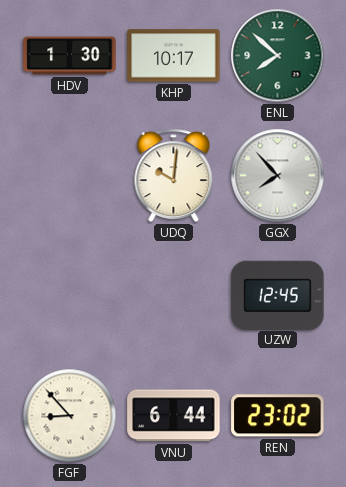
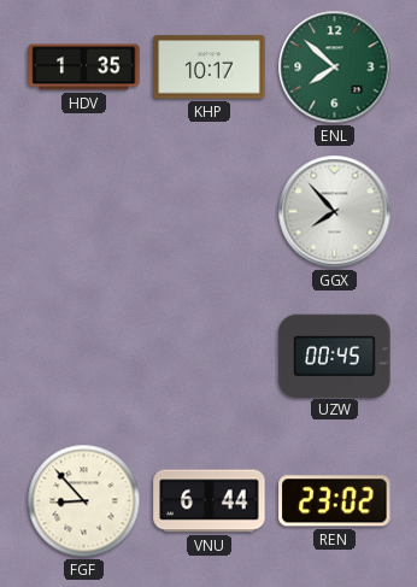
HDV: 1:30 -> 1:35 (84, 67)
UDQ: 10:01 -> none (174, 176)
UZW: 12:45 -> 00:45 (335, 356)
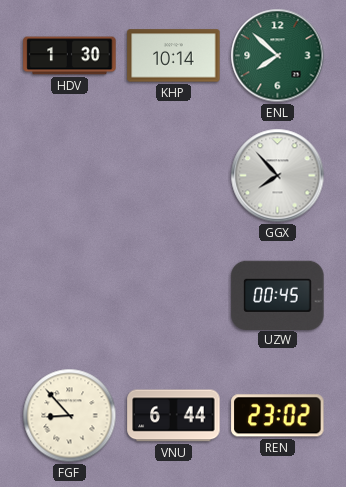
HDV: 1:35 -> 1:30 (70, 56)
KHP: 10:17 -> 10:14 (174, 56)
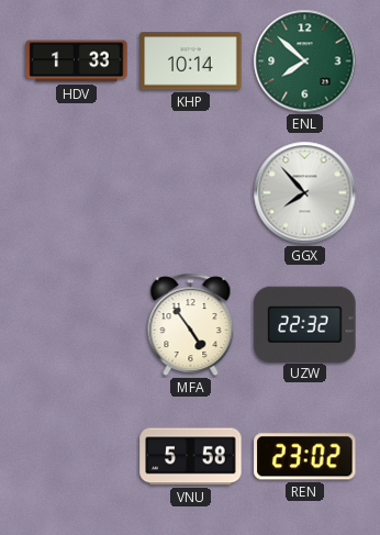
HDV: 1:30 -> 1:33 (77, 62)
MFA: none -> 4:54 (191, 325)
UZW: 00:45 -> 22:32 (305, 324)
FGF: 8:53 -> none (70, 416)
VNU: 6:44 -> 5:58 (191, 457)
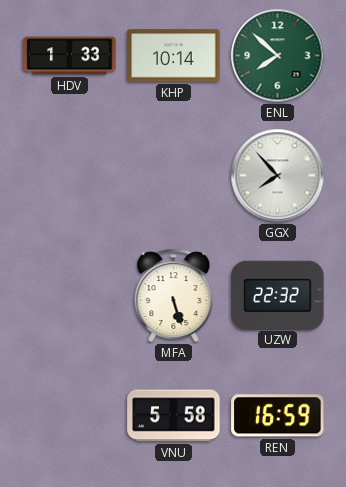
MFA: 4:54 -> 5:27 (174, 296)
REN: 23:02 -> 16:59 (278, 416)
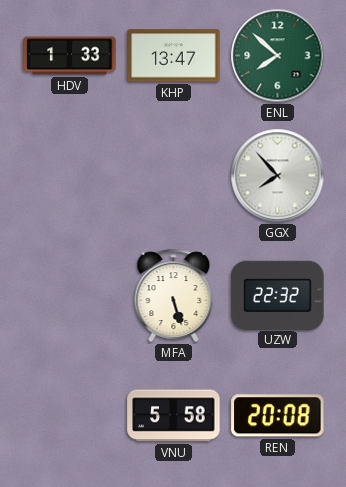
KHP: 10:14 -> 13:47 (174, 56)
REN: 16:59 -> 20:08 (278, 416)
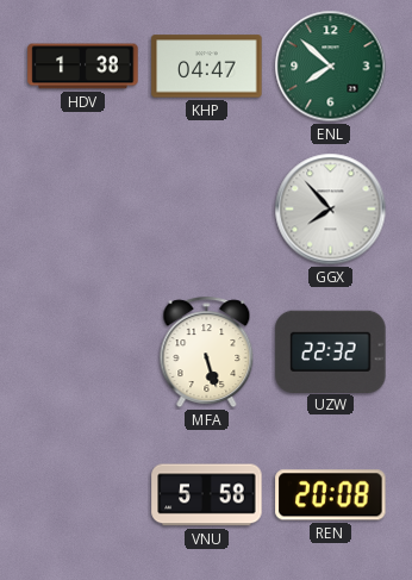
HDV: 1:33 -> 1:38 (83, 67)
KHP: 13:47 -> 04:47 (207, 67)
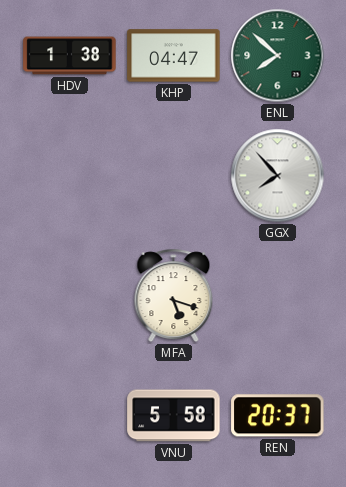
MFA: 5:27 -> 5:18 (174, 296)
UZW: 22:32 -> none (331, 351)
REN: 20:08 -> 20:37 (278, 416)
